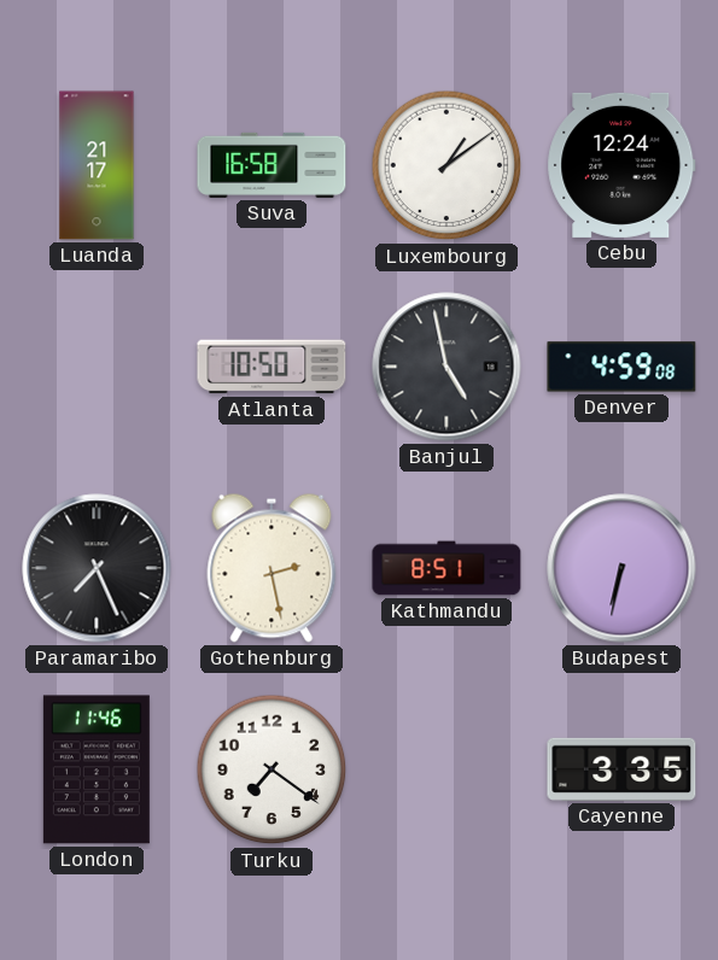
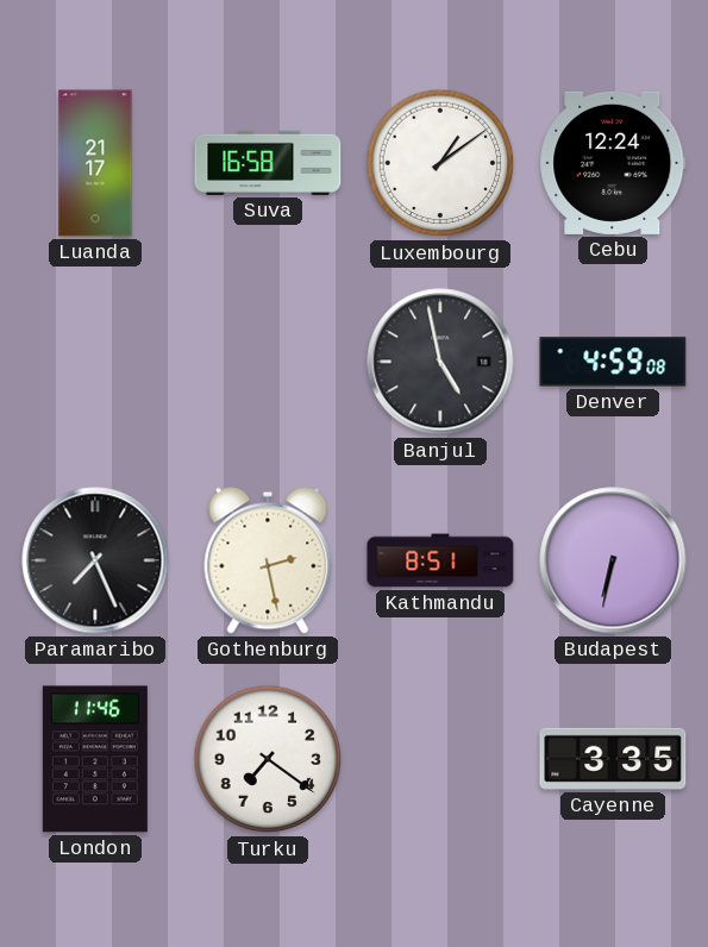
Atlanta: 10:50 -> none (272, 367)
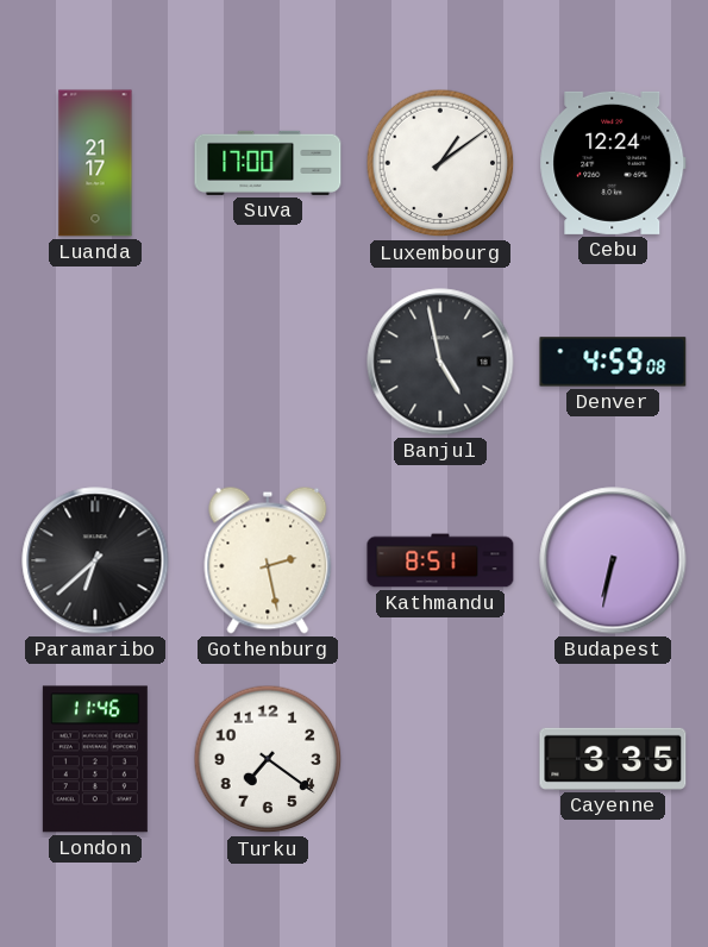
Suva: 16:58 -> 17:00 (268, 163)
Paramaribo: 7:26 -> 6:38 (95, 560)
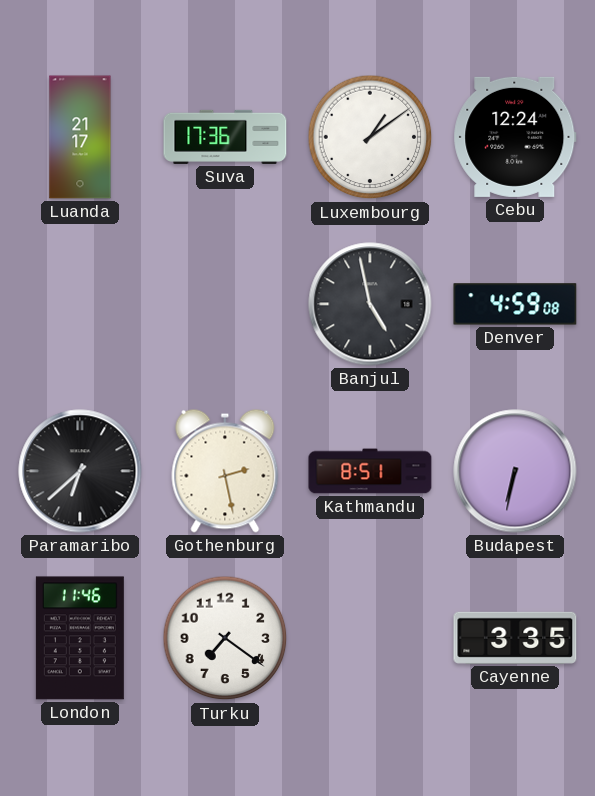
Suva: 17:00 -> 17:36 (225, 137)
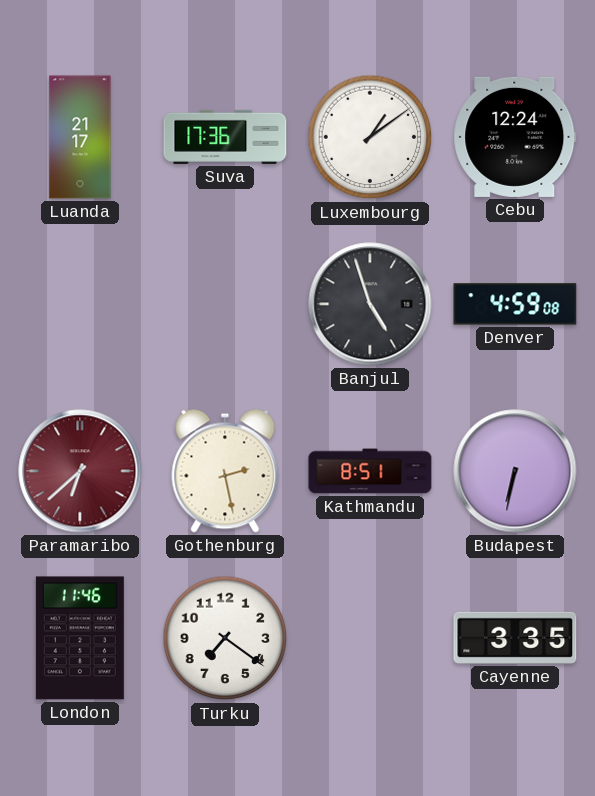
Banjul: 4:58 -> 4:57 (370, 304)
Paramaribo dial: black -> burgundy (80, 471)
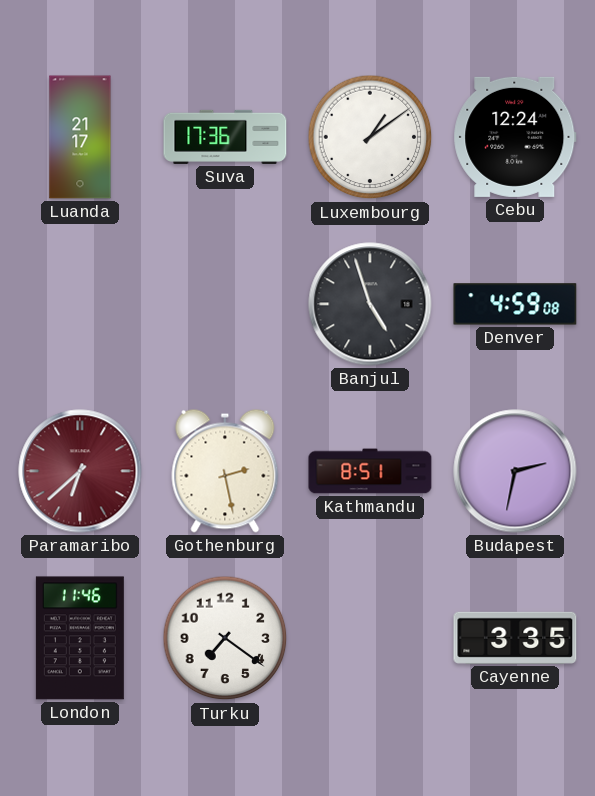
Budapest: 6:32 -> 2:32 (515, 471)
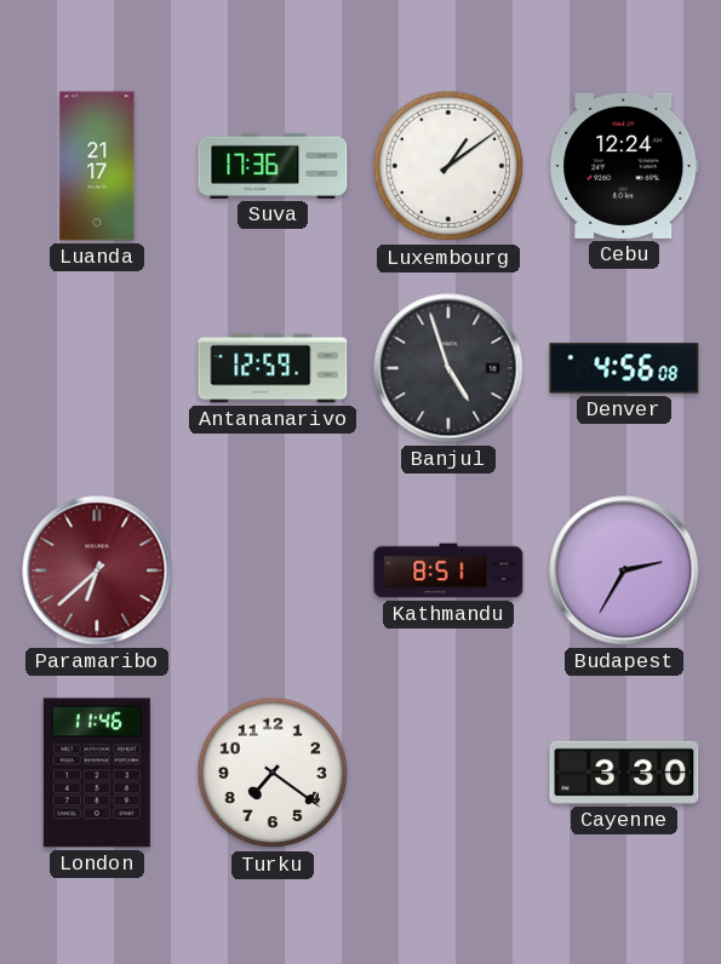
Antananarivo: none -> 12:59 (273, 368)
Denver: 4:59 -> 4:56 (624, 368)
Gothenburg: 2:28 -> none (225, 471)
Budapest: 2:32 -> 2:35 (624, 570)
Cayenne: 3:35 -> 3:30 (624, 773)
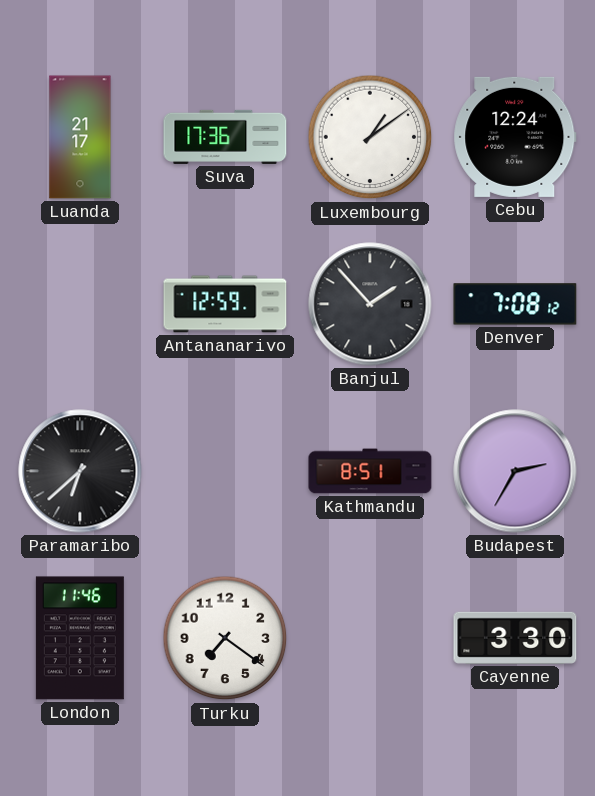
Banjul: 4:57 -> 1:53 (370, 304)
Denver: 4:56 -> 7:08 (515, 304)
Paramaribo dial: burgundy -> black (80, 471)
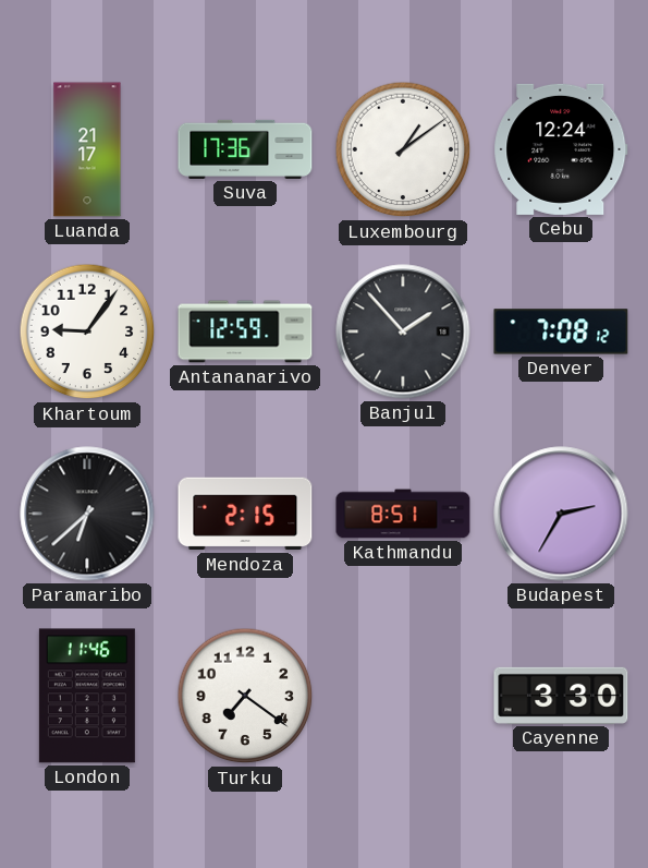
Khartoum: none -> 9:06 (87, 331)
Mendoza: none -> 2:15 (245, 514)
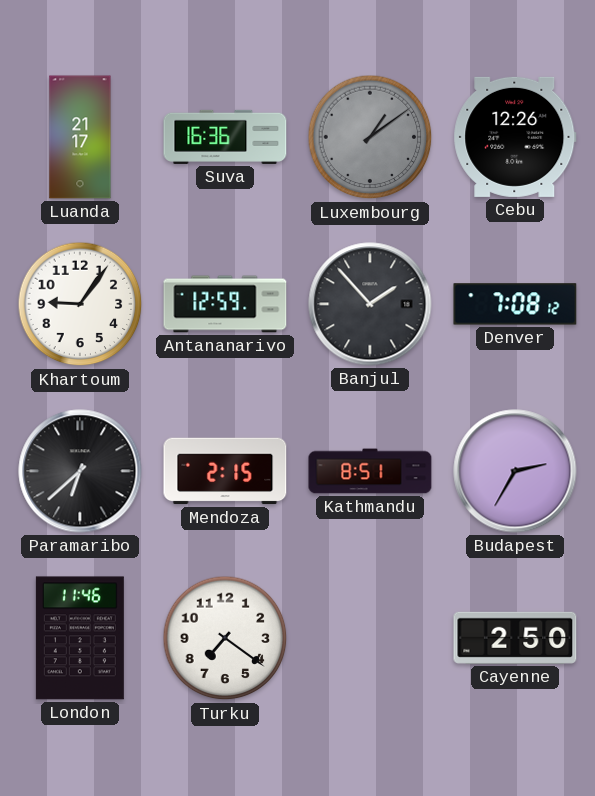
Suva: 17:36 -> 16:36 (225, 137)
Luxembourg dial: white -> grey (370, 137)
Cebu: 12:24 -> 12:26 (515, 137)
Cayenne: 3:30 -> 2:50 (515, 638)
